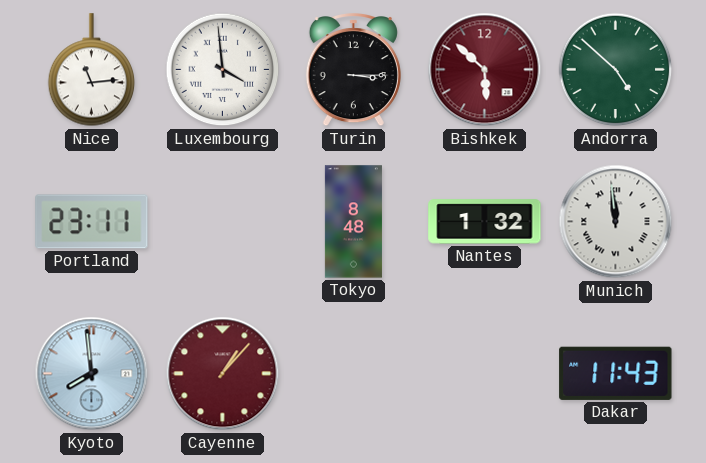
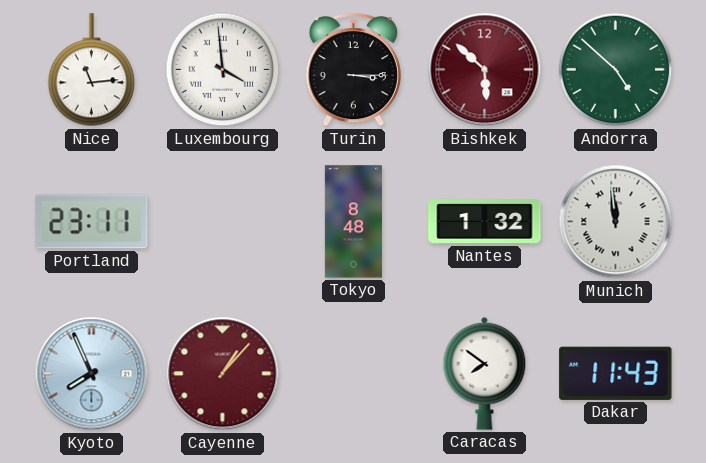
Kyoto: 7:59 -> 7:56 (92, 374)
Caracas: none -> 7:51 (485, 373)
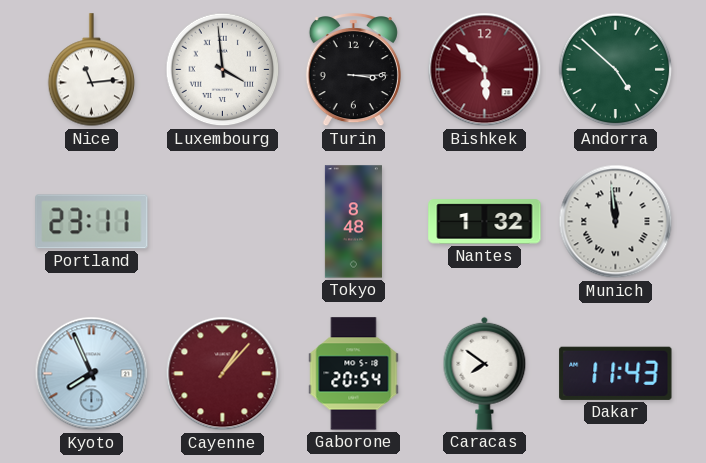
Gaborone: none -> 20:54 (354, 374)
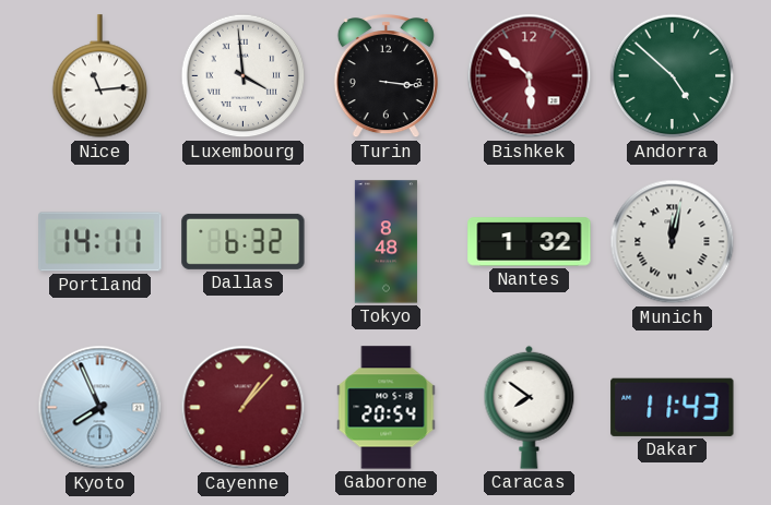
Turin: 3:15 -> 3:16 (385, 77)
Portland: 23:11 -> 14:11 (100, 242)
Dallas: none -> 6:32 (244, 241)
Munich: 11:59 -> 12:02 (673, 242)
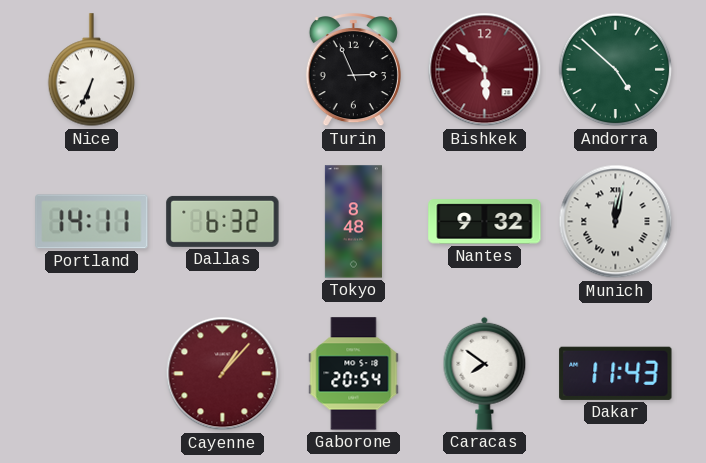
Nice: 11:14 -> 6:34 (92, 70)
Luxembourg: 3:59 -> none (244, 76)
Turin: 3:16 -> 2:56 (353, 71)
Nantes: 1:32 -> 9:32 (485, 222)
Kyoto: 7:56 -> none (100, 408)
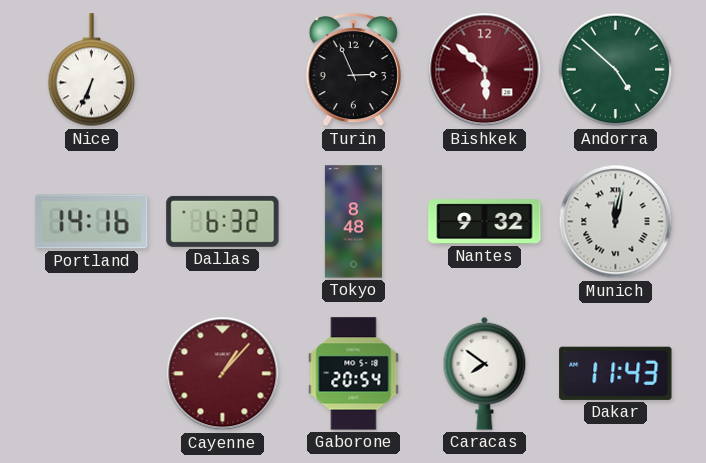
Portland: 14:11 -> 14:16 (92, 222)
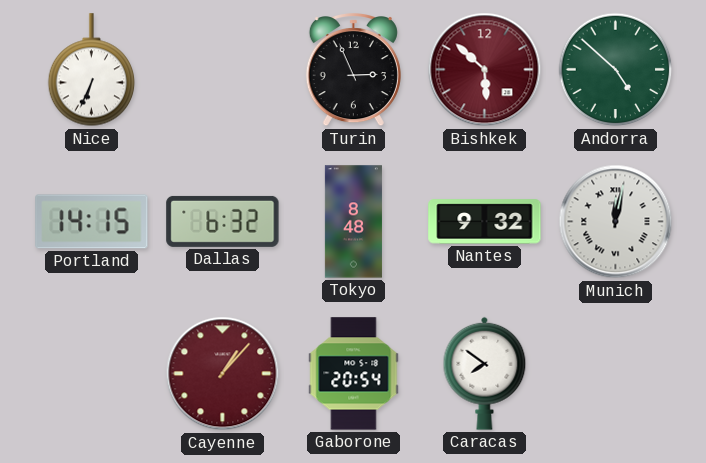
Portland: 14:16 -> 14:15 (92, 222)
Dakar: 11:43 -> none (616, 373)
